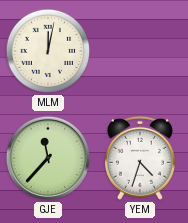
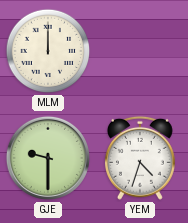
MLM: 12:02 -> 12:00 (48, 51)
GJE: 11:37 -> 9:30 (48, 158)
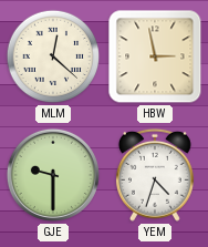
MLM: 12:00 -> 12:22 (53, 56)
HBW: none -> 2:58 (155, 56)
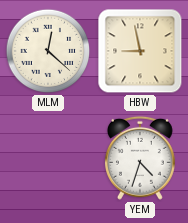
HBW: 2:58 -> 8:58 (140, 51)
GJE: 9:30 -> none (53, 175)
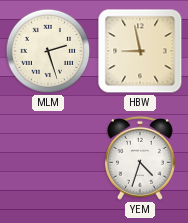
MLM: 12:22 -> 2:27 (48, 51)
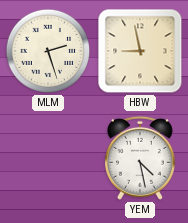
YEM: 4:33 -> 4:28 (140, 158)
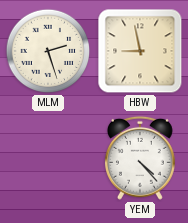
YEM: 4:28 -> 4:23 (140, 158)
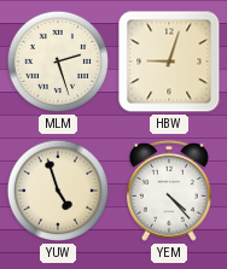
HBW: 8:58 -> 9:03 (169, 62)
YUW: none -> 4:57 (58, 191)
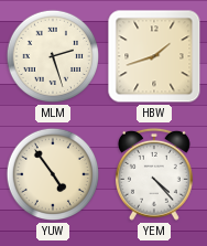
HBW: 9:03 -> 1:42 (154, 56)
YUW: 4:57 -> 4:54 (53, 174)
